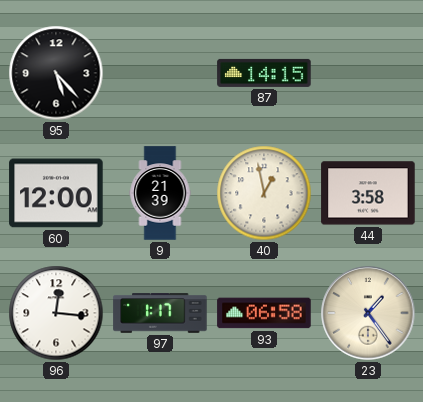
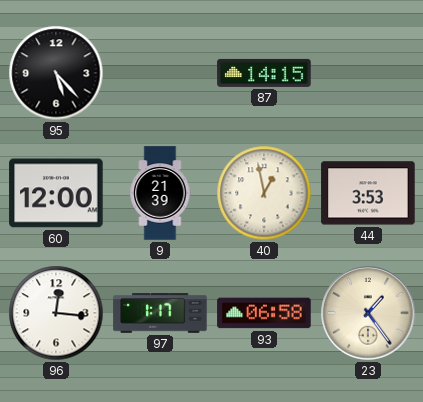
44: 3:58 -> 3:53 (368, 193)
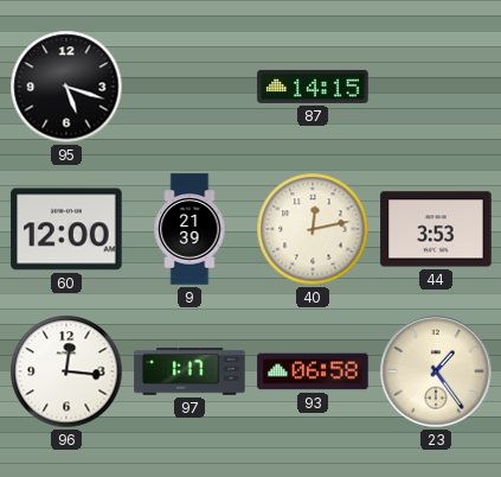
95: 5:23 -> 5:18 (66, 87)
40: 12:58 -> 12:13 (313, 229)
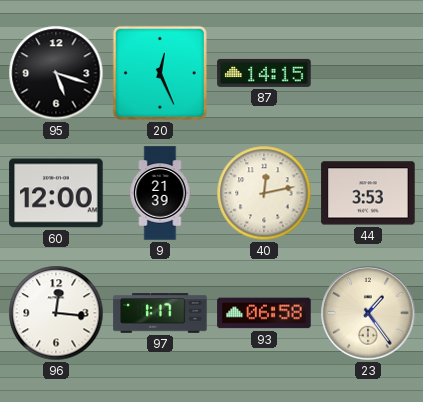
20: none -> 12:26 (160, 73)
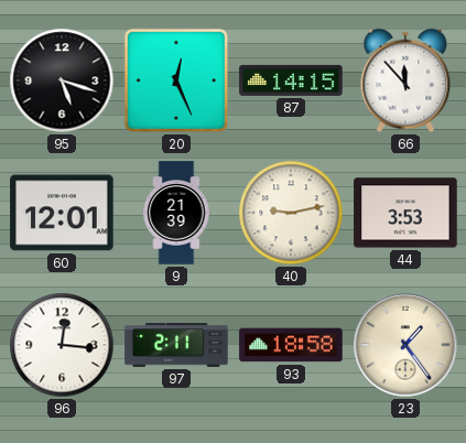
66: none -> 11:53 (405, 80)
60: 12:00 -> 12:01 (62, 213)
40: 12:13 -> 9:13 (291, 213)
97: 1:17 -> 2:11 (176, 345)
93: 06:58 -> 18:58 (291, 345)
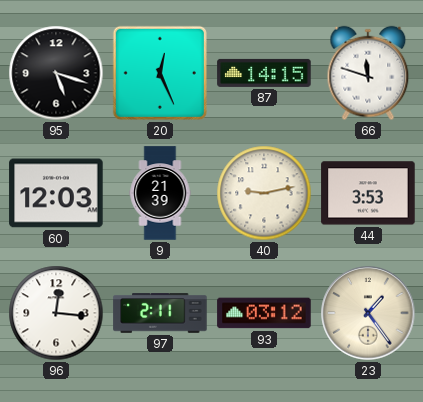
66: 11:53 -> 11:48 (368, 73)
60: 12:01 -> 12:03 (56, 193)
93: 18:58 -> 03:12 (264, 313)
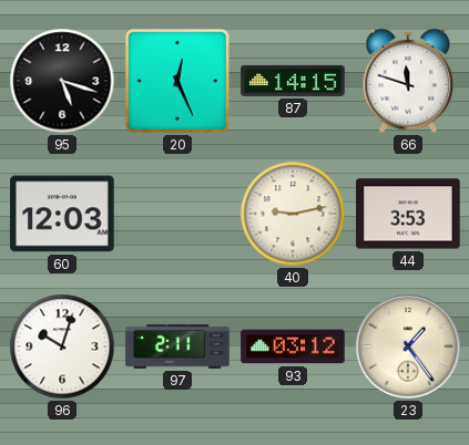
9: 21:39 -> none (160, 193)
96: 12:16 -> 10:03 (62, 346)
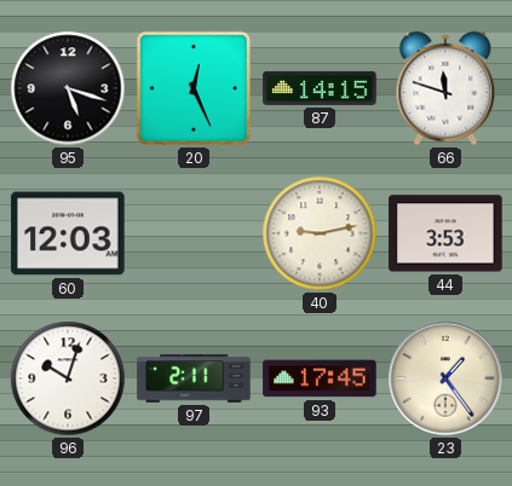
93: 03:12 -> 17:45 (320, 378)
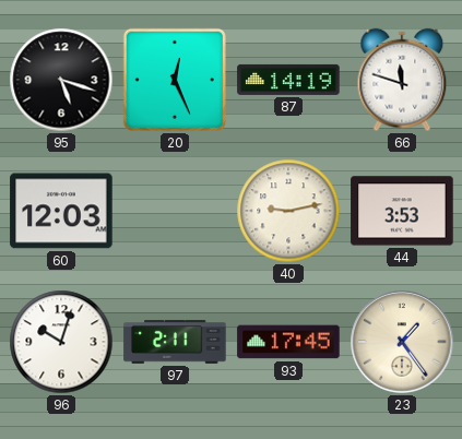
87: 14:15 -> 14:19 (288, 80)
